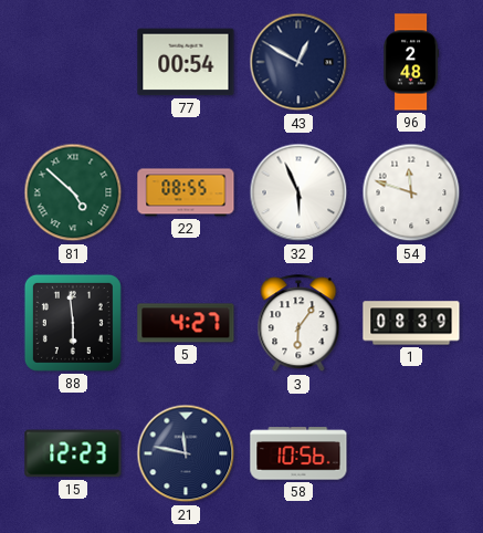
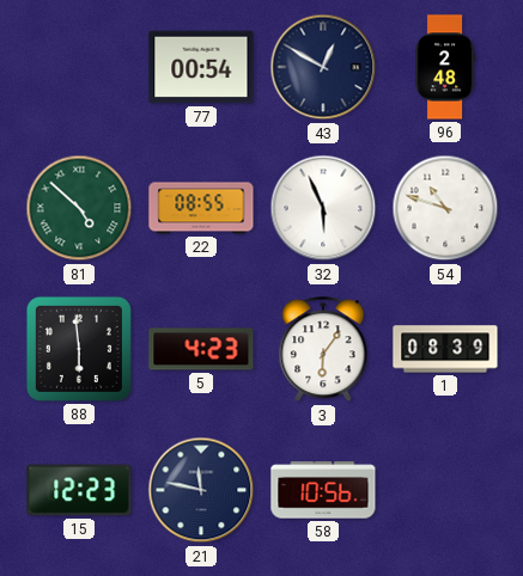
54: 11:48 -> 10:48 (445, 208)
5: 4:27 -> 4:23 (201, 349)
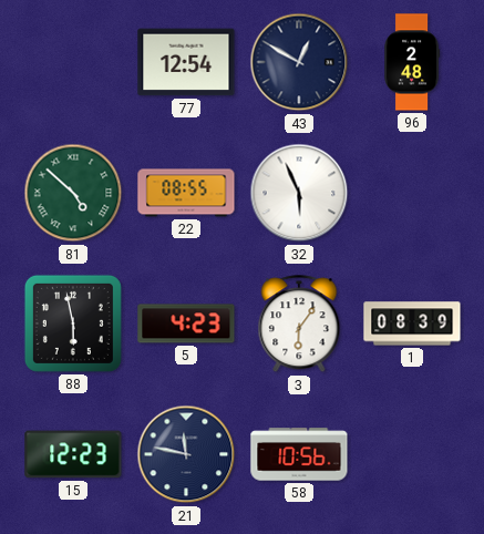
77: 00:54 -> 12:54 (186, 62)
54: 10:48 -> none (445, 208)
88: 5:59 -> 5:58 (73, 324)
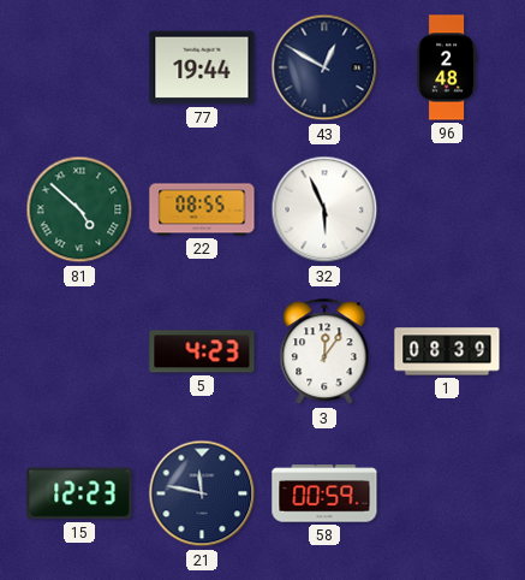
77: 12:54 -> 19:44 (202, 67)
88: 5:58 -> none (73, 324)
3: 6:06 -> 12:06 (324, 353)
58: 10:56 -> 00:59 (324, 493)
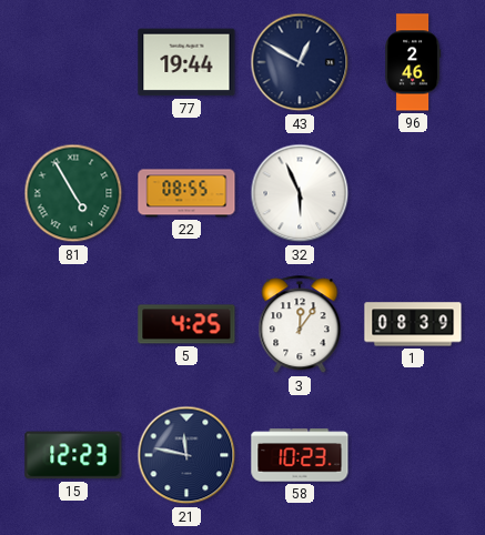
96: 2:48 -> 2:46 (413, 62)
81: 4:52 -> 4:55 (73, 193)
5: 4:23 -> 4:25 (186, 324)
58: 00:59 -> 10:23 (300, 455)
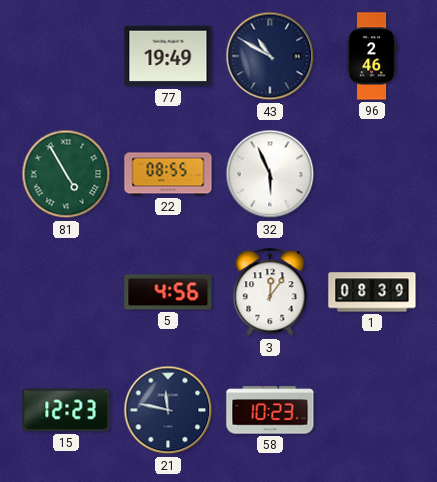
77: 19:44 -> 19:49 (168, 56)
43: 12:50 -> 10:50 (270, 56)
5: 4:25 -> 4:56 (168, 292)
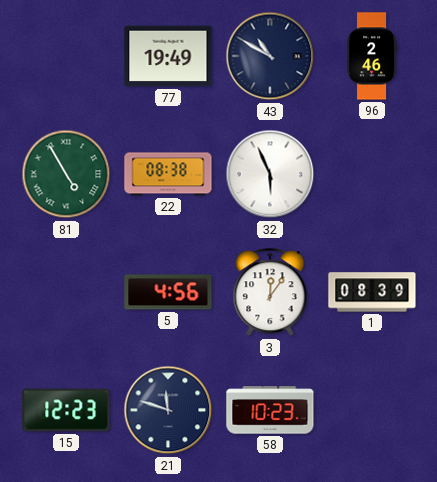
22: 08:55 -> 08:38 (168, 174)
21: 11:47 -> 11:48 (168, 410)
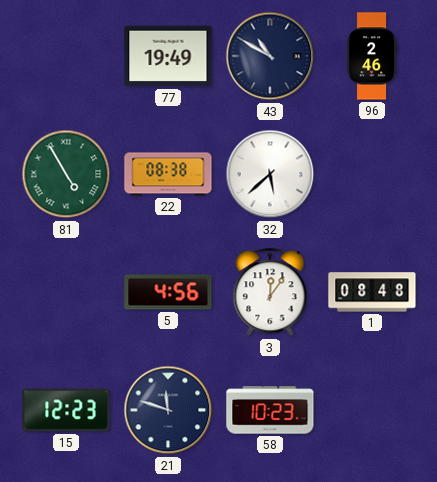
32: 5:56 -> 5:38 (270, 174)
1: 08:39 -> 08:48 (372, 292)
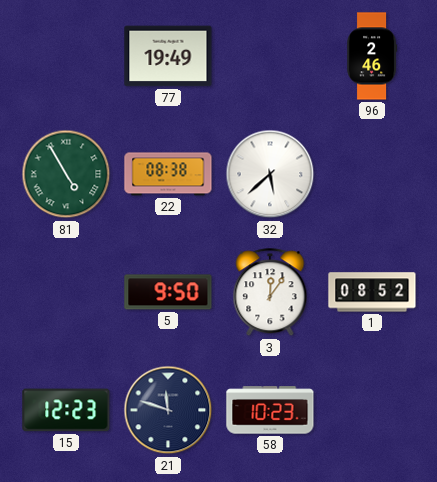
43: 10:50 -> none (270, 56)
5: 4:56 -> 9:50 (168, 292)
1: 08:48 -> 08:52 (372, 292)
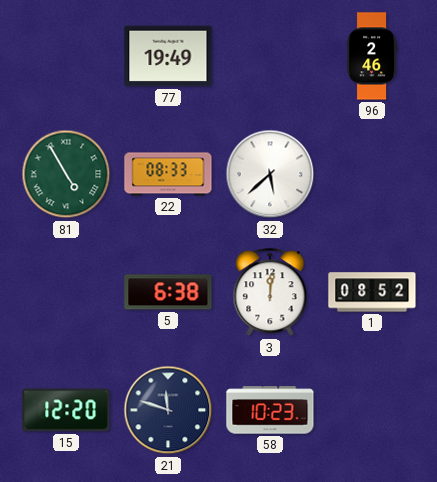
22: 08:38 -> 08:33 (168, 174)
5: 9:50 -> 6:38 (168, 292)
3: 12:06 -> 12:01 (270, 293)
15: 12:23 -> 12:20 (66, 410)
